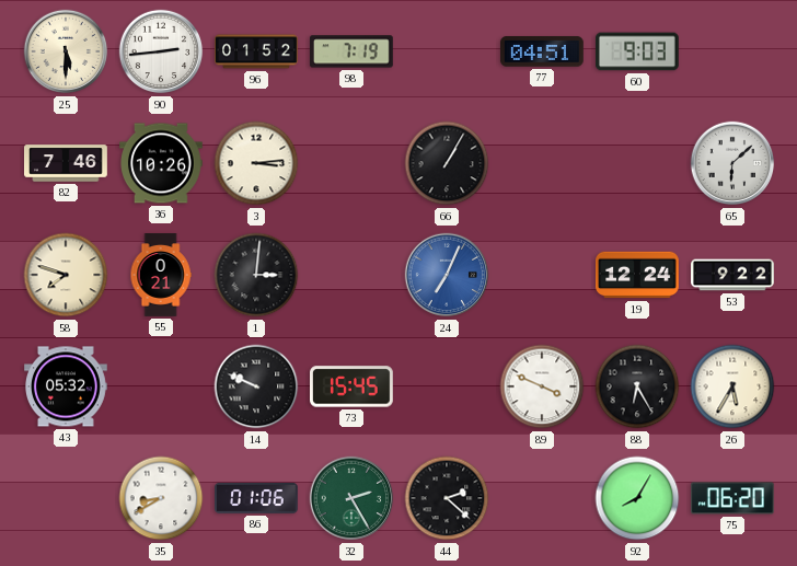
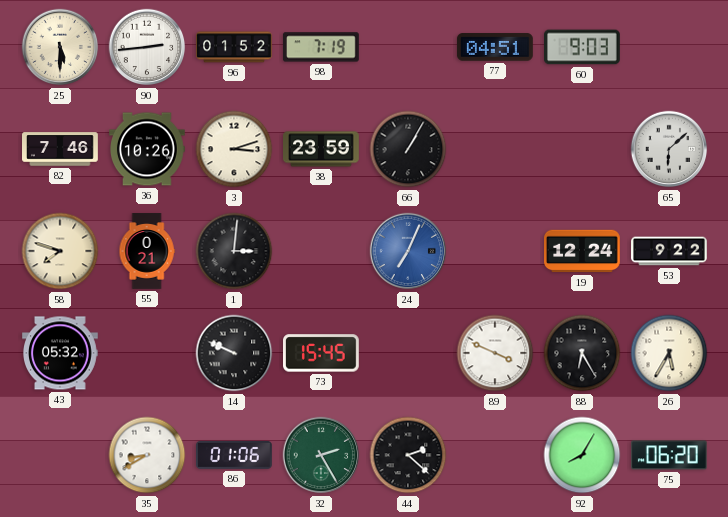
3: 3:14 -> 3:12 (234, 149)
38: none -> 23:59 (321, 149)
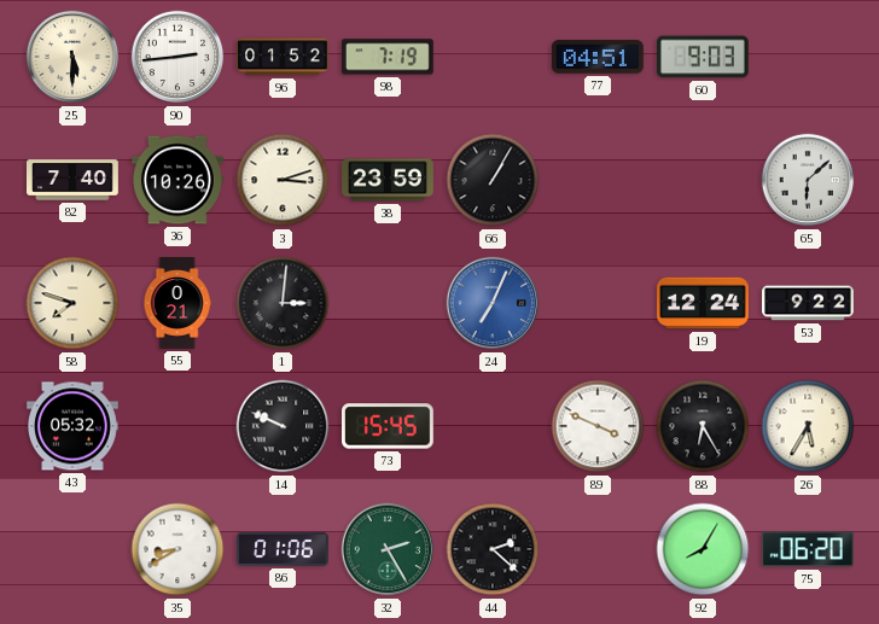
82: 7:46 -> 7:40 (74, 180)
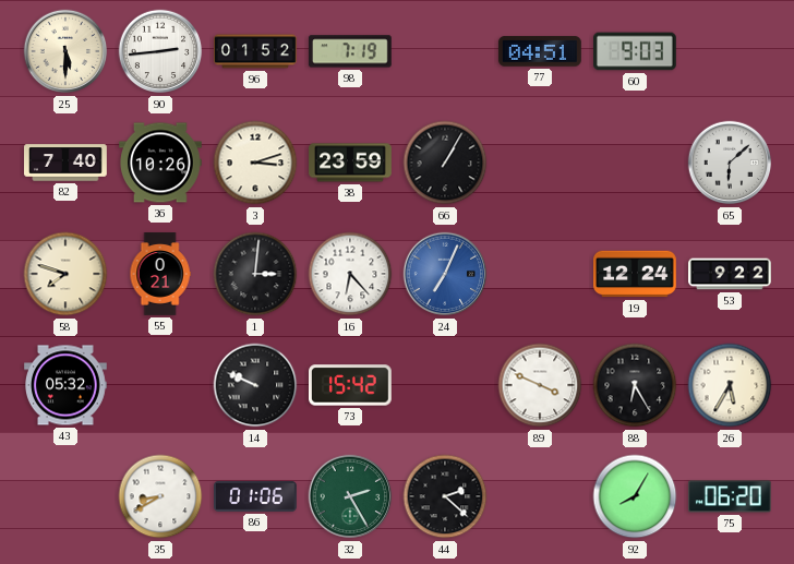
16: none -> 6:23 (350, 274)
73: 15:45 -> 15:42 (351, 385)
